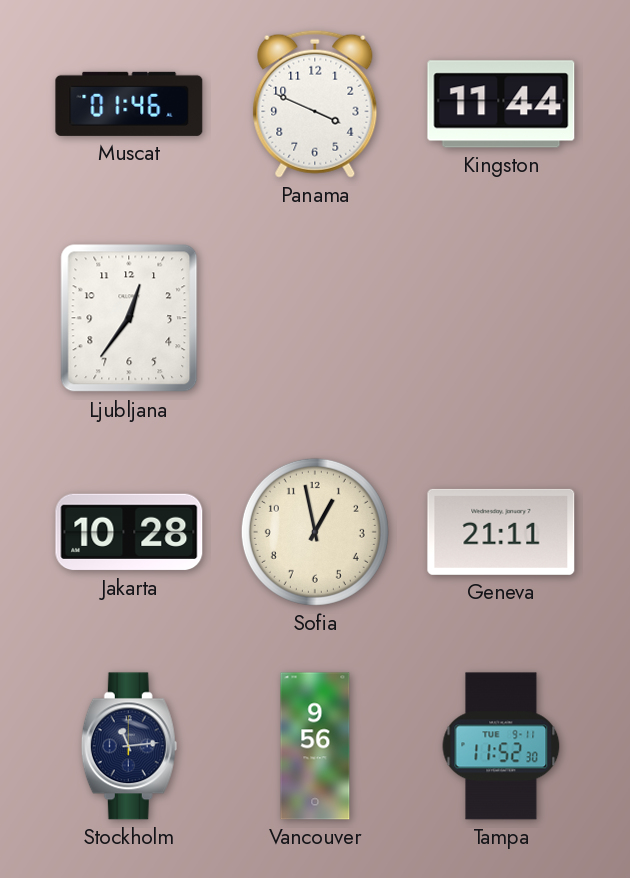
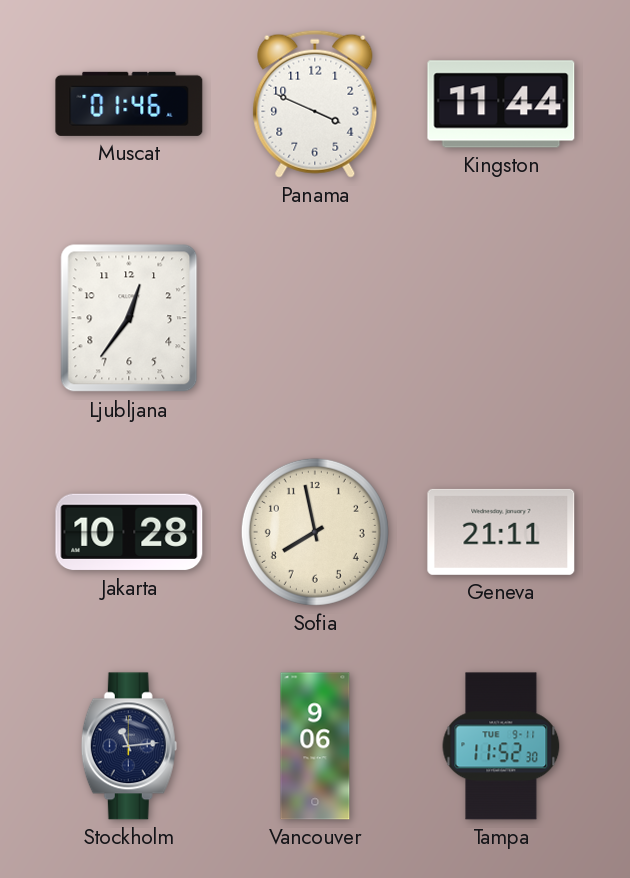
Sofia: 12:58 -> 7:58 (315, 532)
Vancouver: 9:56 -> 9:06 (315, 746)
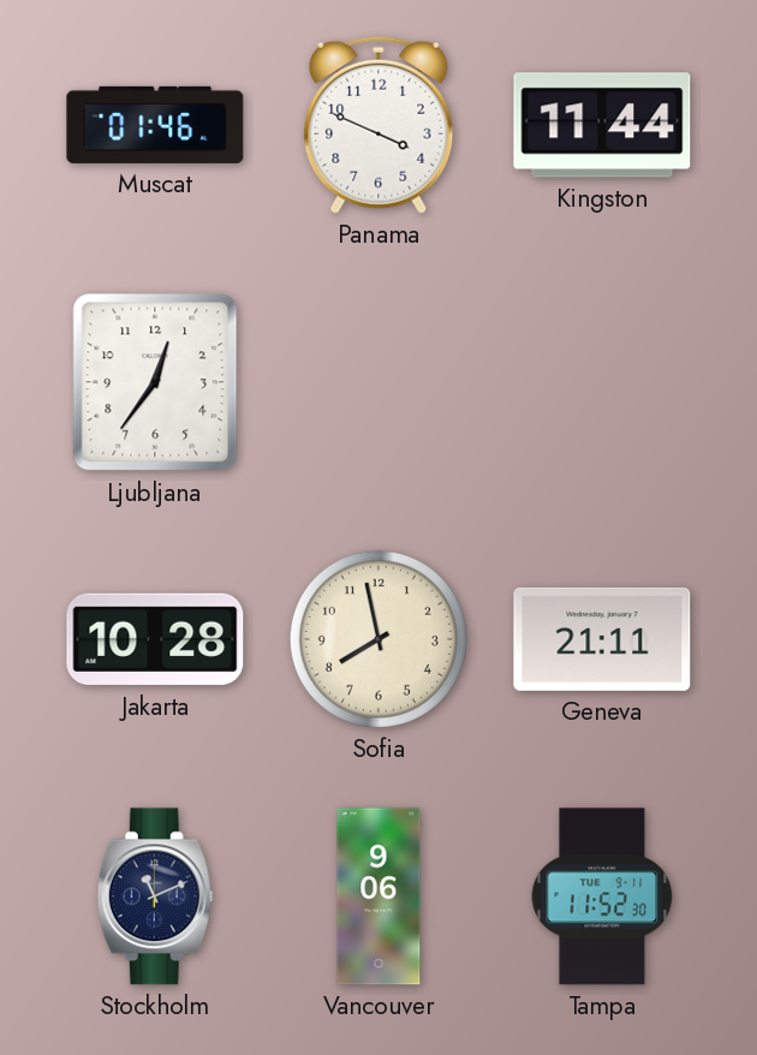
Stockholm: 11:14 -> 11:11 (155, 896)
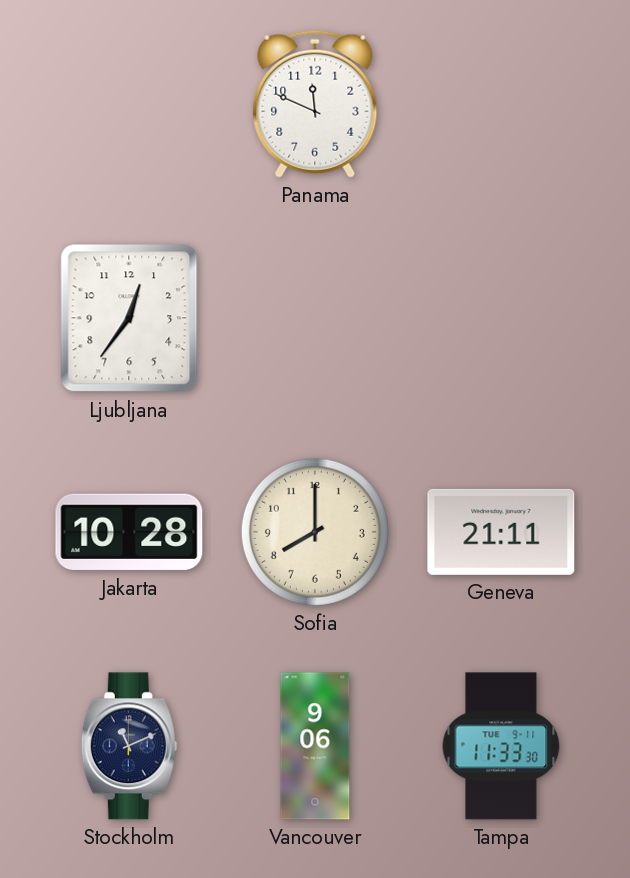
Muscat: 01:46 -> none (155, 125)
Panama: 3:49 -> 11:49 (315, 104)
Kingston: 11:44 -> none (602, 125)
Sofia: 7:58 -> 8:00 (315, 532)
Tampa: 11:52 -> 11:33 (501, 746)
